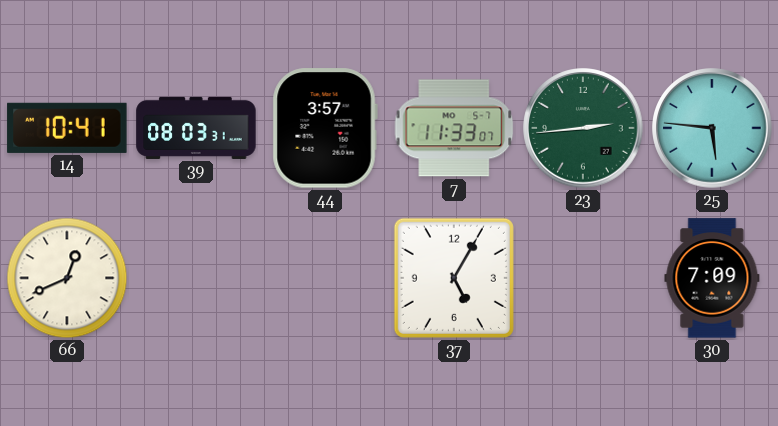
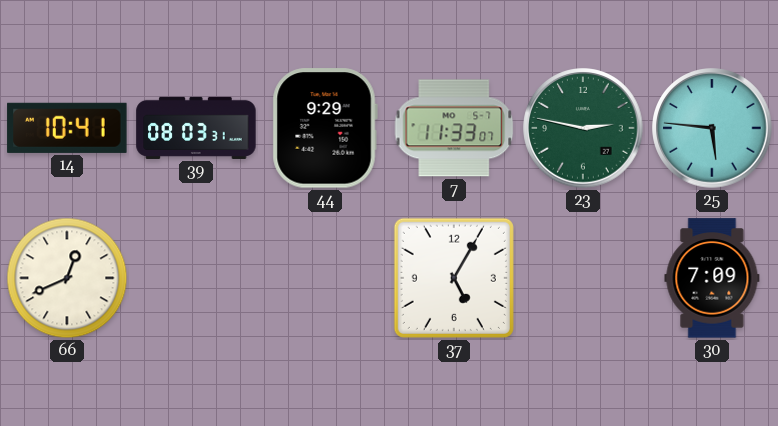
44: 3:57 -> 9:29 (325, 128)
23: 2:44 -> 2:47 (583, 128)
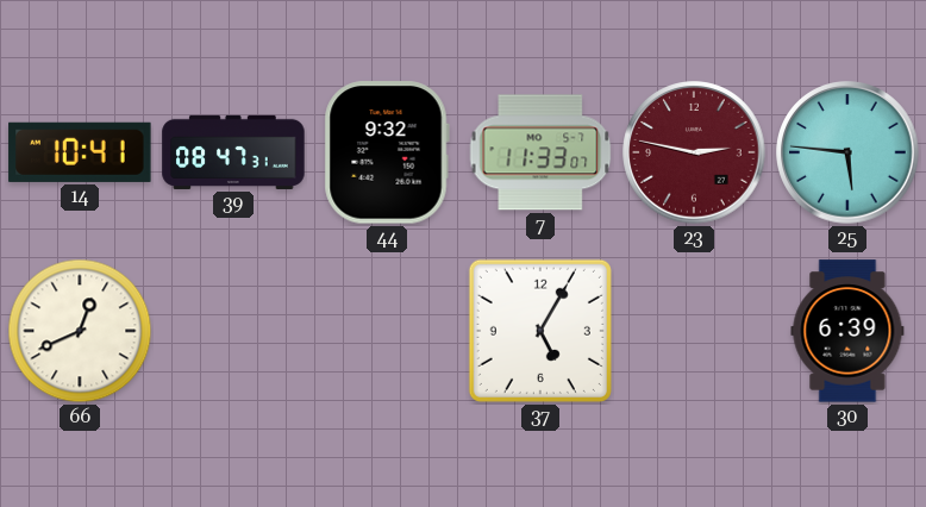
39: 08:03 -> 08:47 (233, 152)
44: 9:29 -> 9:32 (387, 152)
23 dial: green -> burgundy (694, 152)
30: 7:09 -> 6:39 (847, 331)
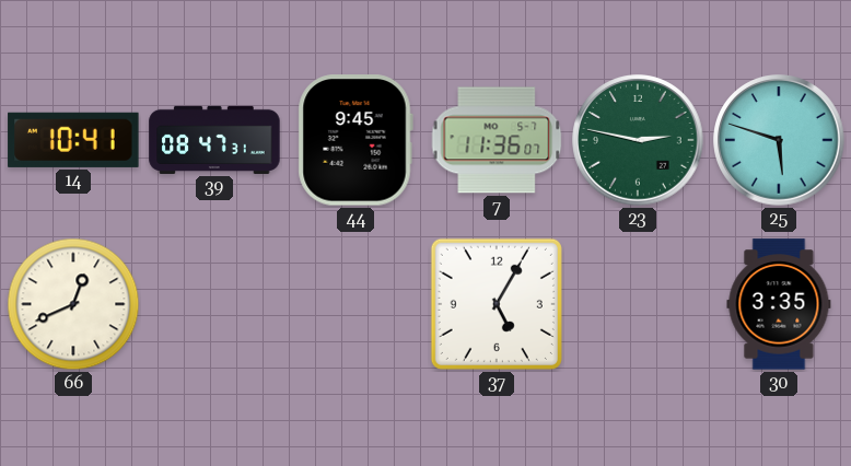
44: 9:32 -> 9:45 (355, 140)
7: 11:33 -> 11:36 (497, 140)
23 dial: burgundy -> green (638, 140)
25: 5:46 -> 5:48 (779, 140)
30: 6:39 -> 3:35 (779, 304)
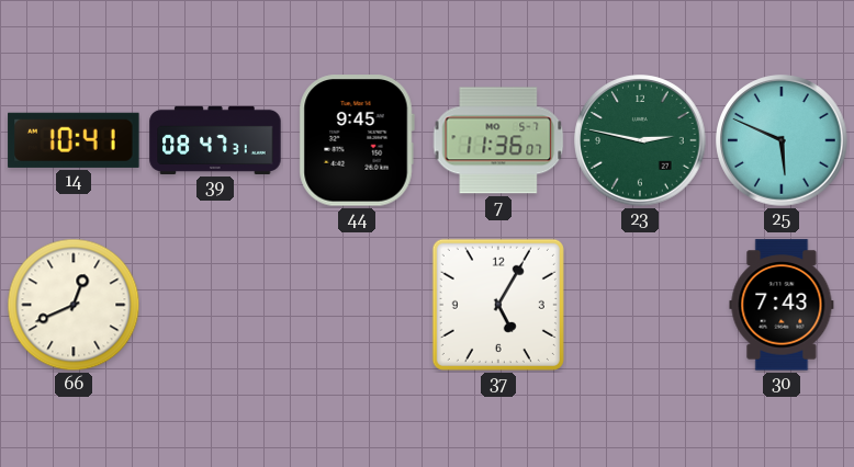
25: 5:48 -> 5:49 (782, 140)
30: 3:35 -> 7:43 (782, 305)
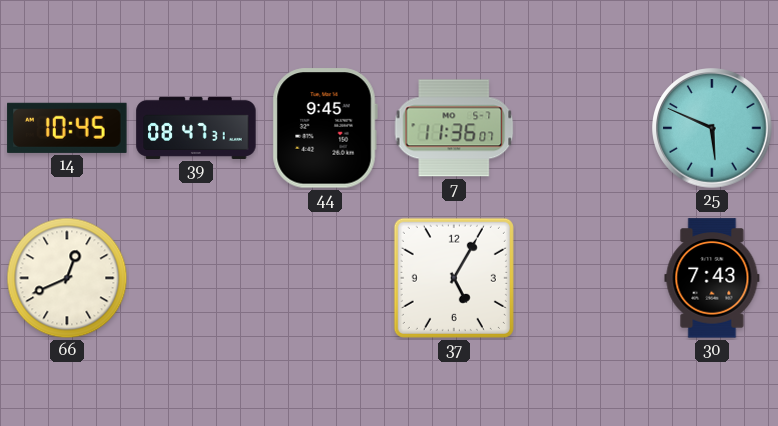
14: 10:41 -> 10:45 (67, 128)
23: 2:47 -> none (640, 140)
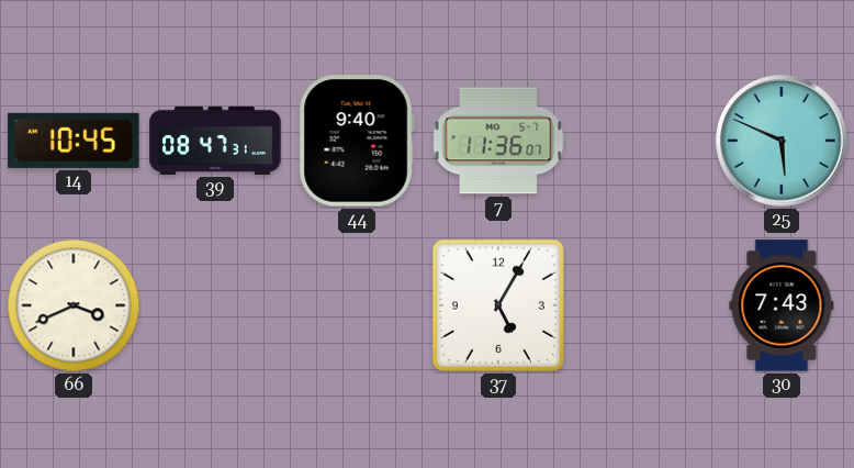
44: 9:45 -> 9:40 (357, 141)
66: 12:41 -> 3:41 (74, 305)
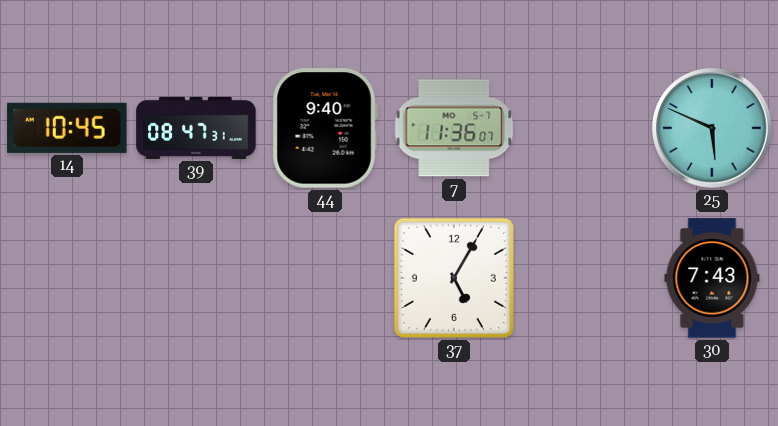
66: 3:41 -> none (74, 305)
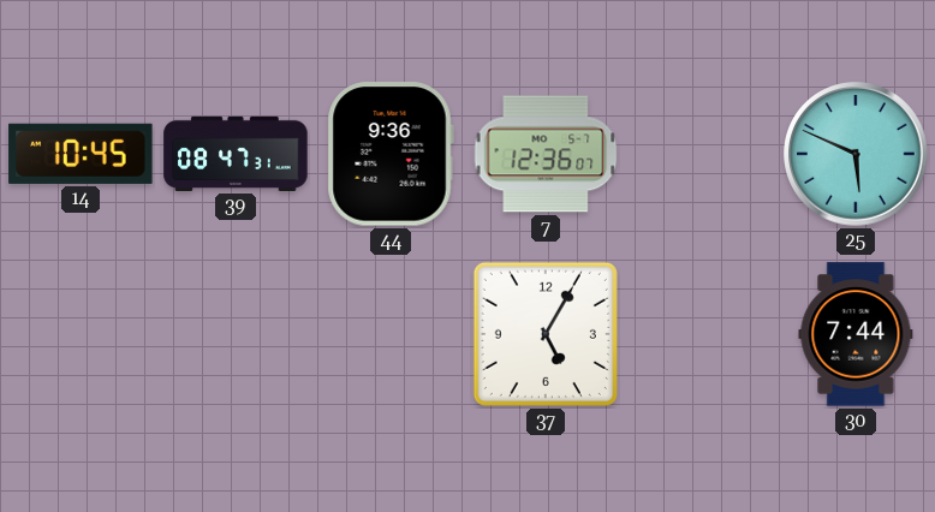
44: 9:40 -> 9:36 (391, 154)
7: 11:36 -> 12:36 (546, 154)
30: 7:43 -> 7:44 (856, 334)
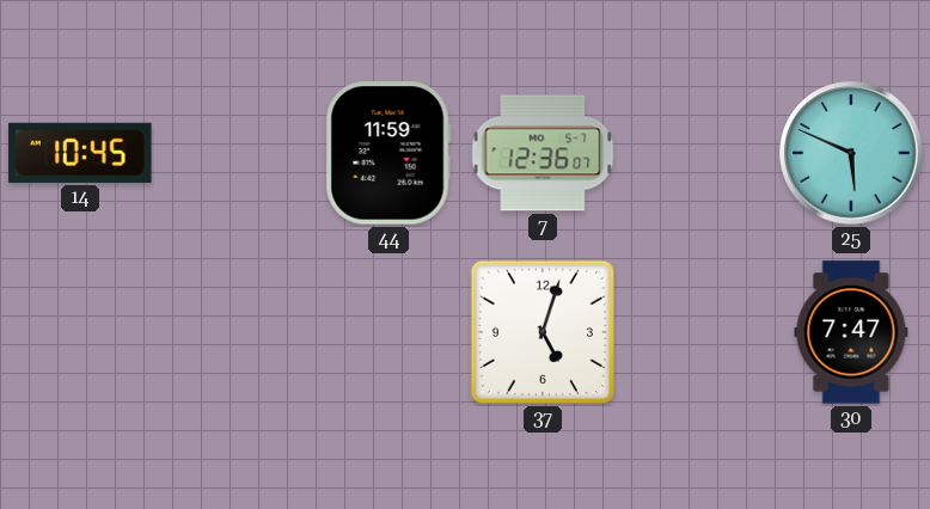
39: 08:47 -> none (236, 154)
44: 9:36 -> 11:59 (388, 153)
37: 5:05 -> 5:03 (543, 332)
30: 7:44 -> 7:47 (851, 332)
